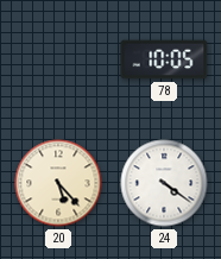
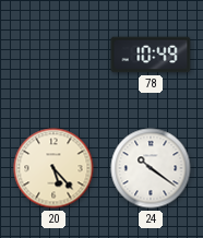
78: 10:05 -> 10:49 (151, 55)
24: 4:21 -> 10:21 (151, 168)
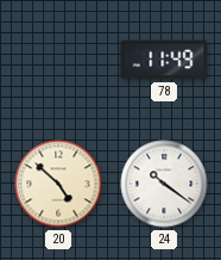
78: 10:49 -> 11:49 (164, 60)
20: 5:23 -> 4:52 (58, 184)
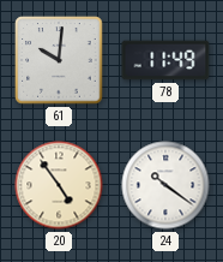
61: none -> 10:01 (59, 60)
20: 4:52 -> 4:54 (59, 185)
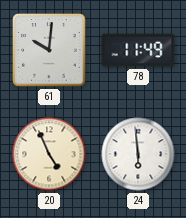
20: 4:54 -> 4:56 (49, 154)
24: 10:21 -> 5:59 (138, 154)
